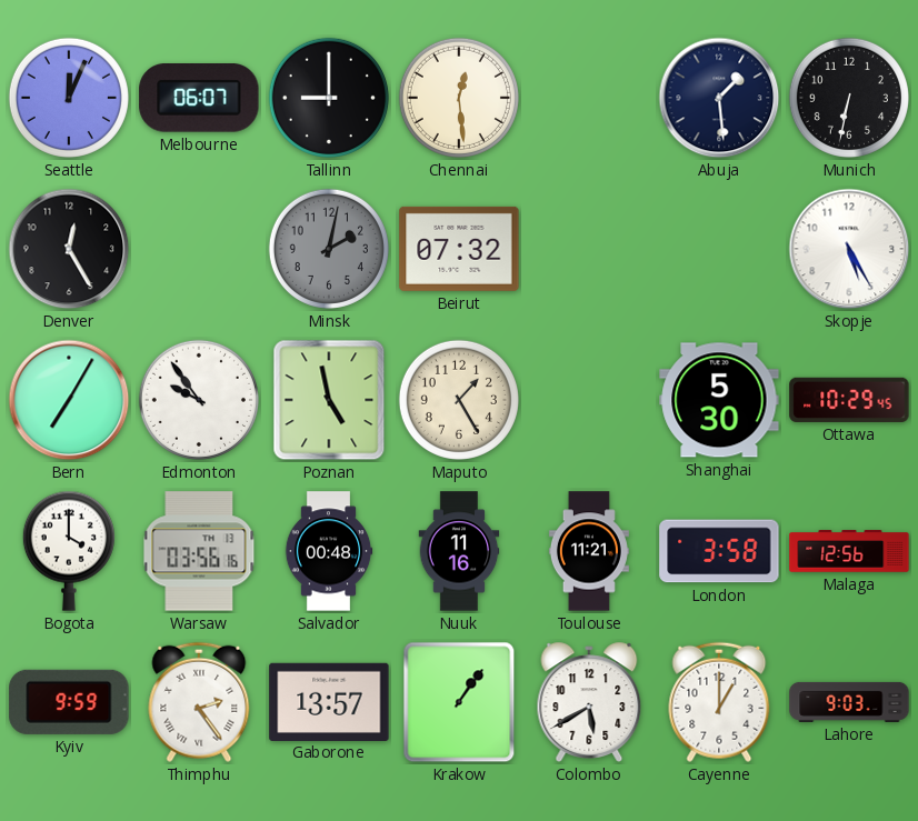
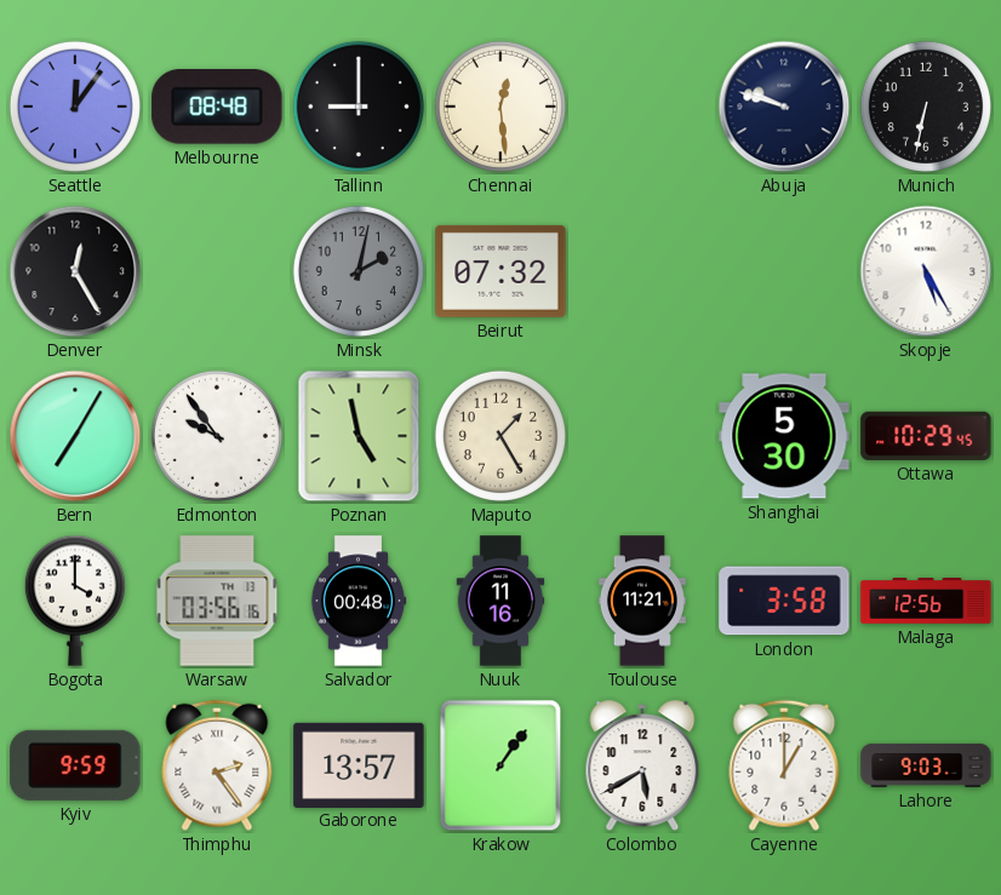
Seattle: 12:04 -> 12:06 (75, 107)
Melbourne: 06:07 -> 08:48 (217, 108)
Abuja: 1:29 -> 9:48 (784, 107)
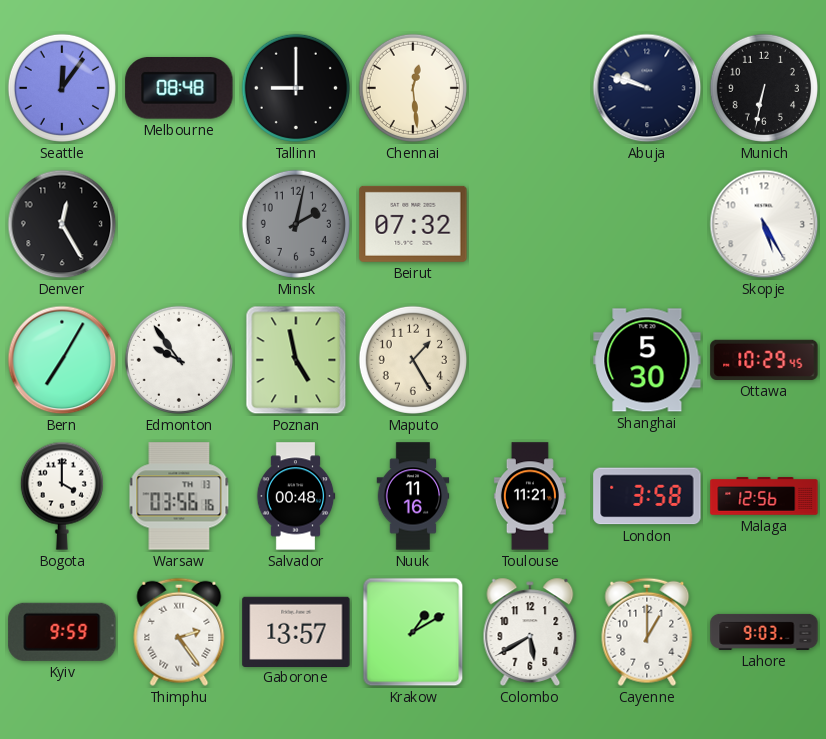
Krakow: 1:06 -> 1:10 (413, 632)
